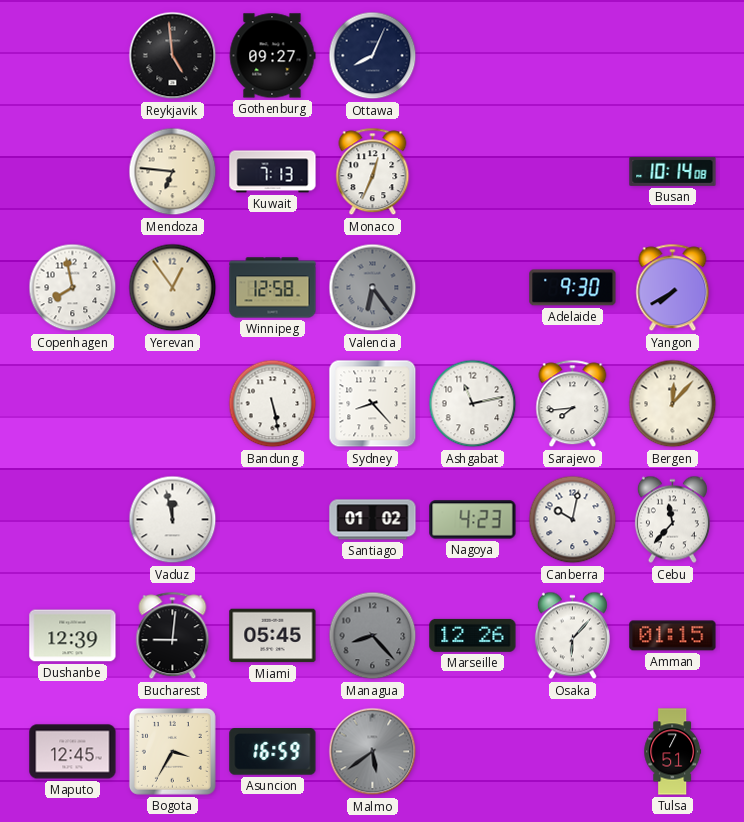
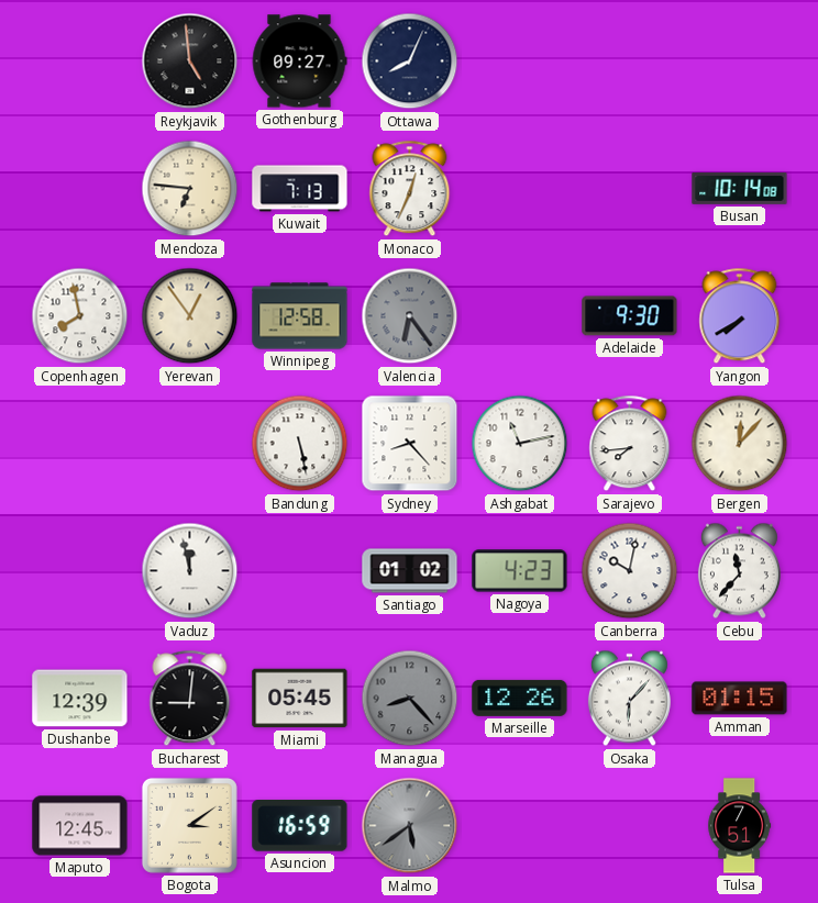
Bogota: 3:35 -> 3:09 (189, 825)
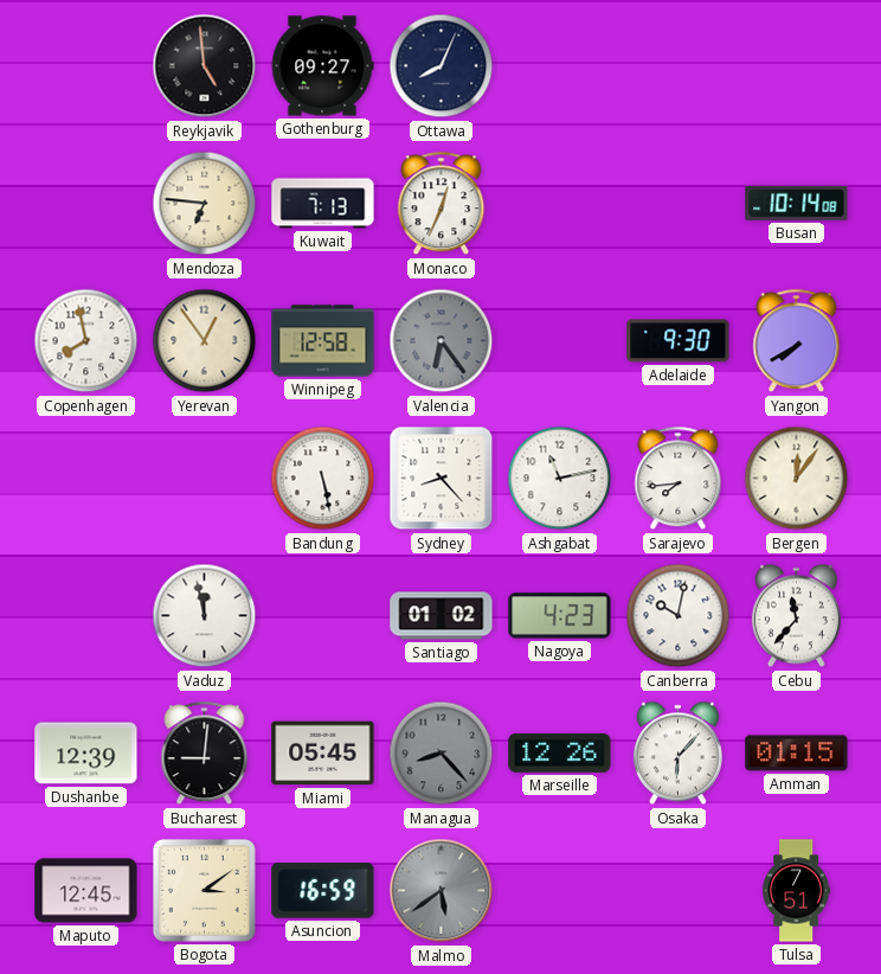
Bergen: 12:07 -> 12:06 (797, 479)
